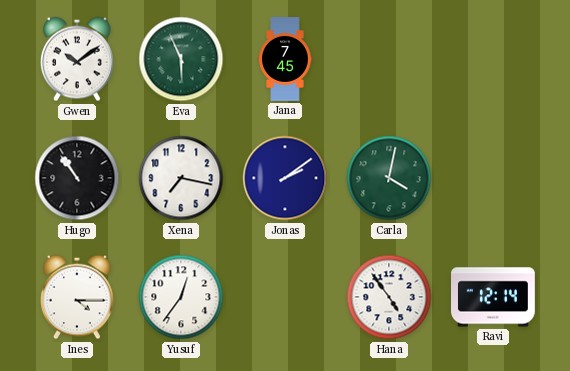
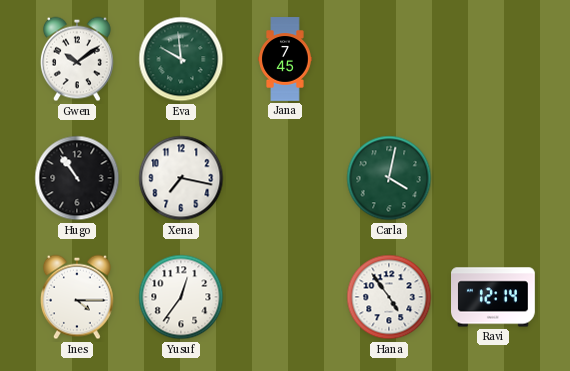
Eva: 5:56 -> 9:59 (181, 59)
Jonas: 2:09 -> none (285, 178)
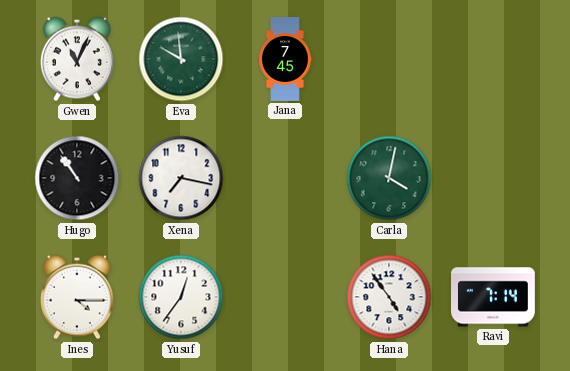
Gwen: 10:09 -> 11:04 (77, 59)
Ravi: 12:14 -> 7:14 (494, 297)
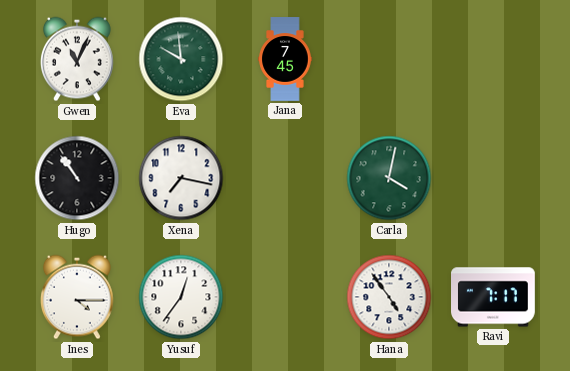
Ravi: 7:14 -> 7:17 (494, 297)
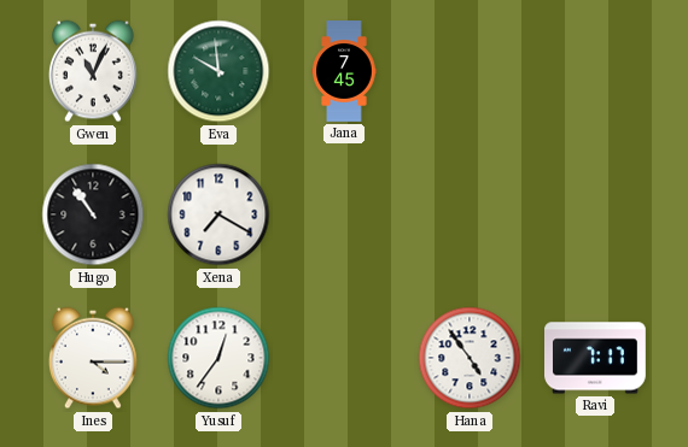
Xena: 7:17 -> 7:20 (218, 214)
Carla: 4:02 -> none (389, 178)
